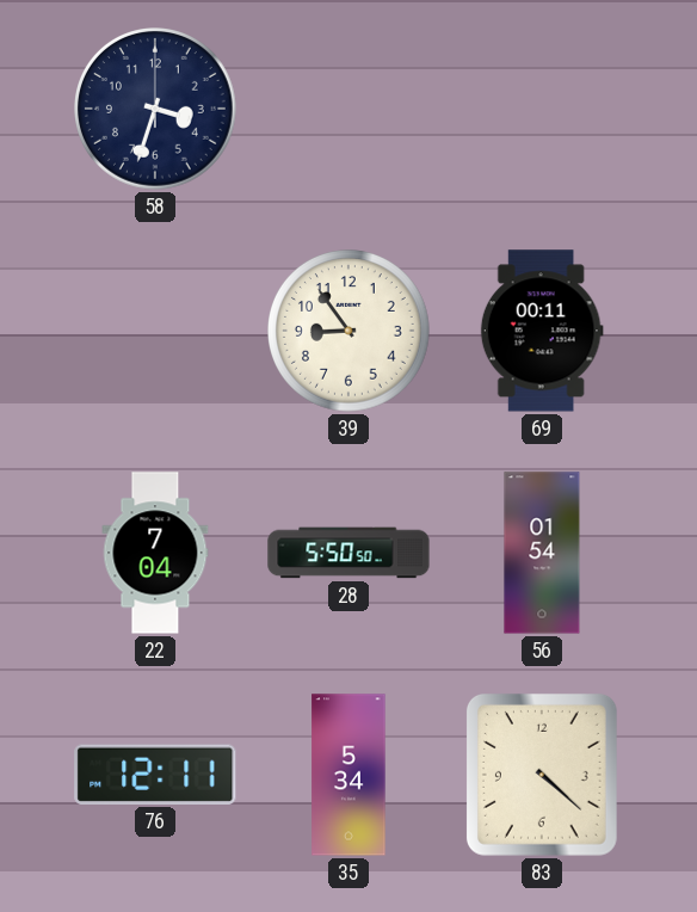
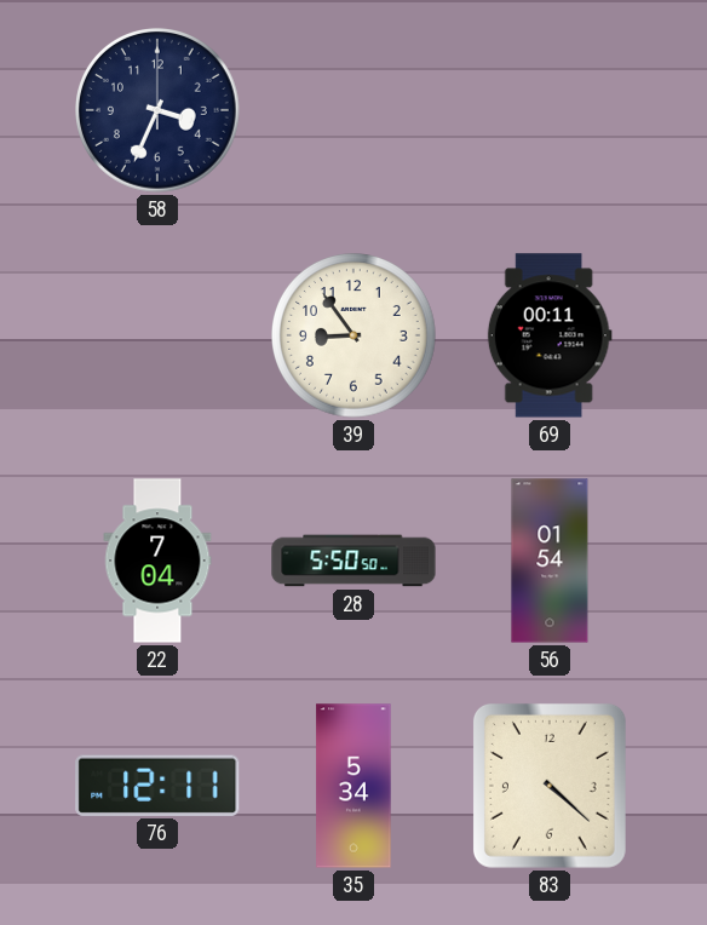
58: 3:33 -> 3:34 (159, 111)
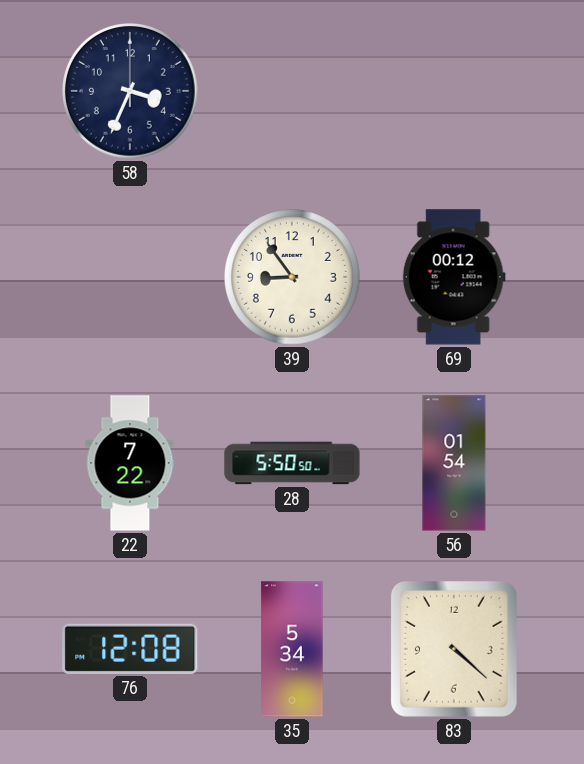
69: 00:11 -> 00:12 (454, 277)
22: 7:04 -> 7:22 (130, 463)
76: 12:11 -> 12:08 (130, 649)
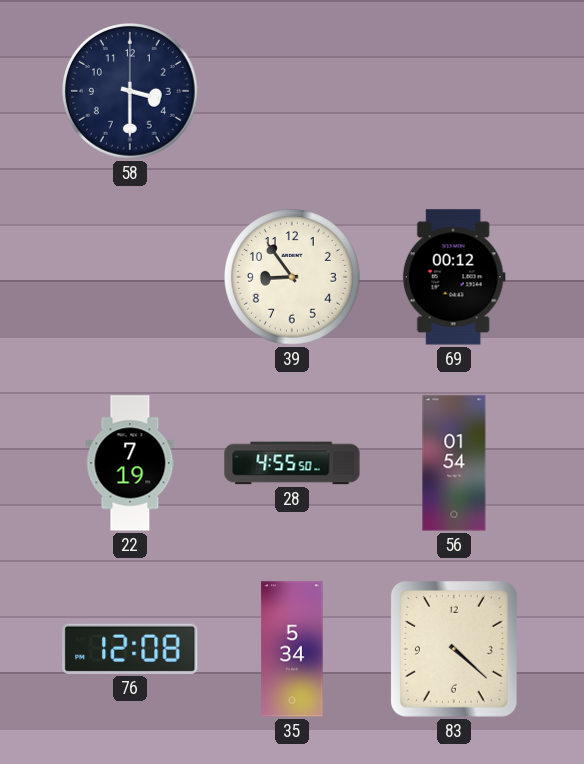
58: 3:34 -> 3:30 (131, 92)
22: 7:22 -> 7:19 (130, 463)
28: 5:50 -> 4:55 (292, 463)
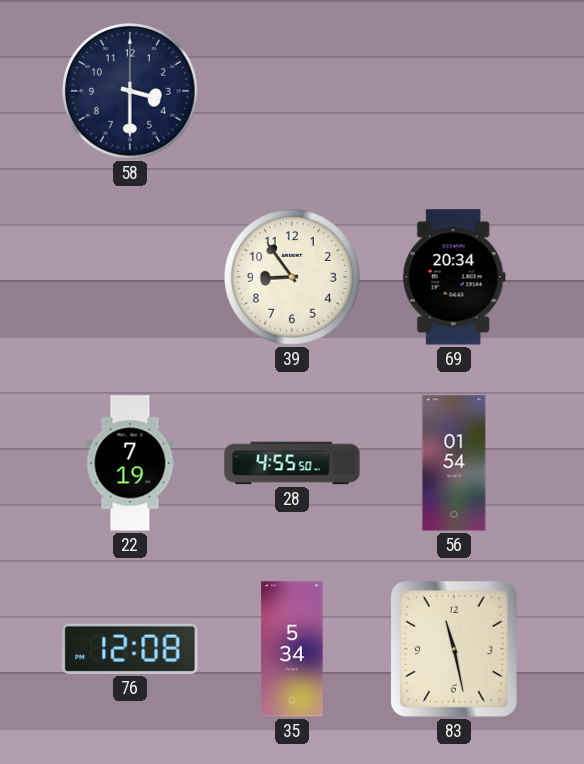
69: 00:12 -> 20:34 (454, 277)
83: 4:22 -> 11:28 (454, 649)
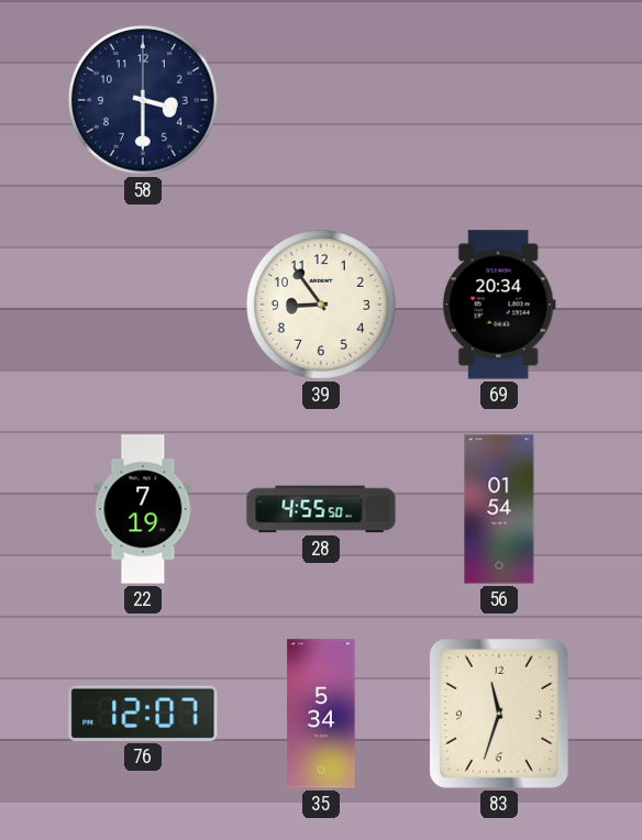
76: 12:08 -> 12:07 (143, 714)
83: 11:28 -> 11:33 (499, 714)
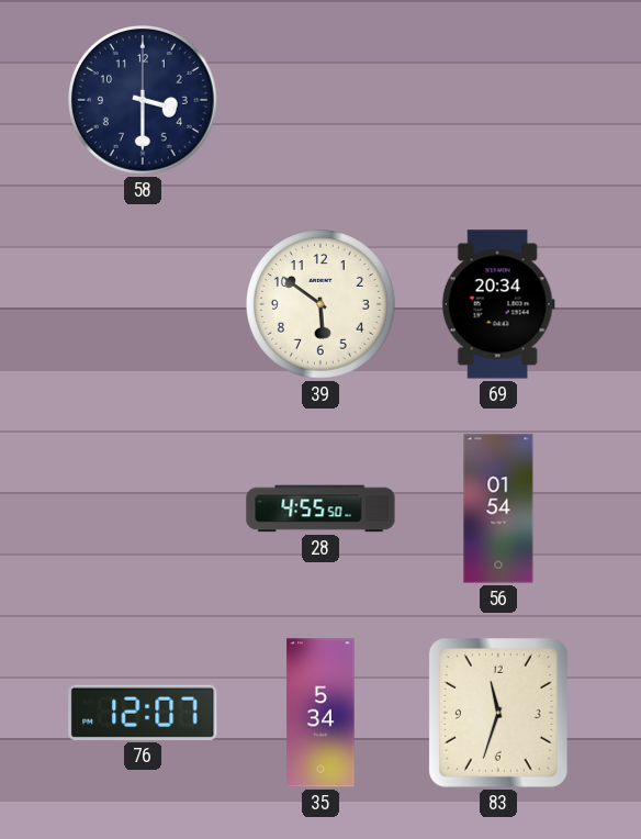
39: 8:54 -> 5:51 (322, 305)
22: 7:19 -> none (143, 509)
